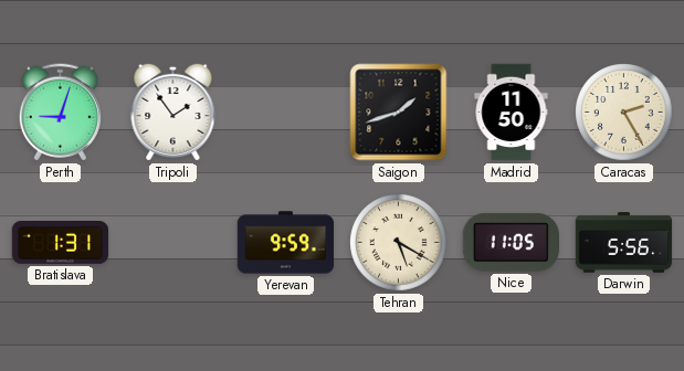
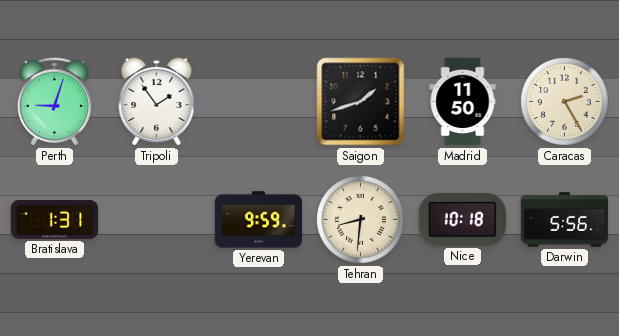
Tehran: 5:20 -> 8:31 (361, 220)
Nice: 11:05 -> 10:18 (462, 219)
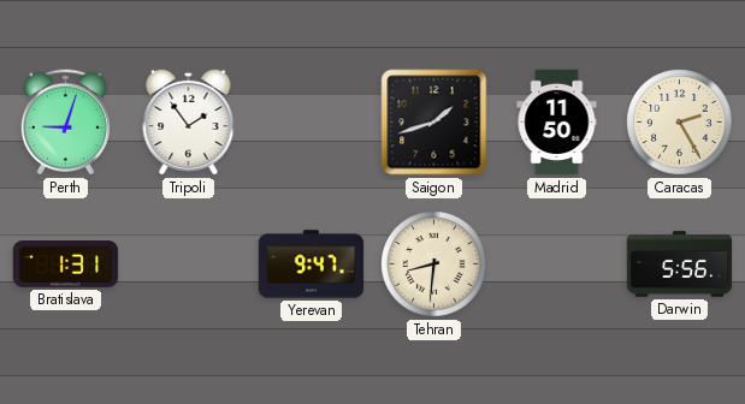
Yerevan: 9:59 -> 9:47 (312, 265)
Nice: 10:18 -> none (462, 219)
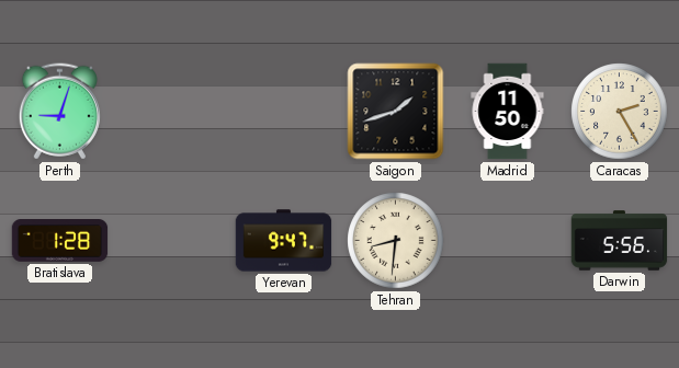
Tripoli: 1:54 -> none (189, 121)
Bratislava: 1:31 -> 1:28 (60, 241)
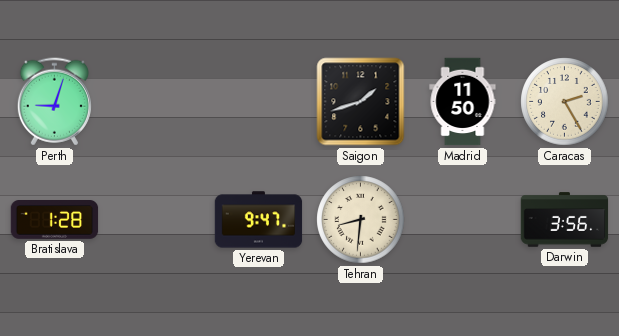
Darwin: 5:56 -> 3:56 (565, 220)
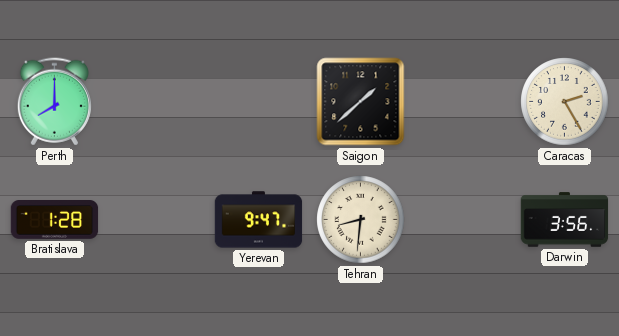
Perth: 9:03 -> 8:00 (54, 102)
Saigon: 1:42 -> 1:38 (361, 102)
Madrid: 11:50 -> none (463, 102)
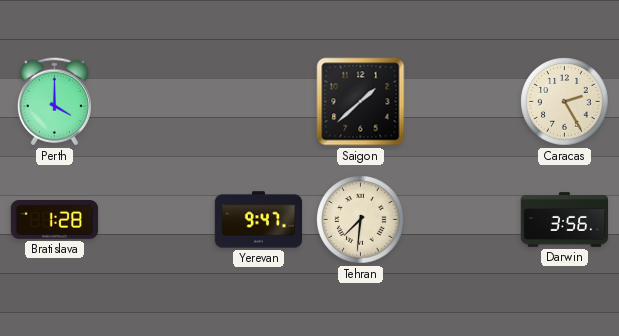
Perth: 8:00 -> 4:00 (54, 102)
Tehran: 8:31 -> 7:31 (361, 220)
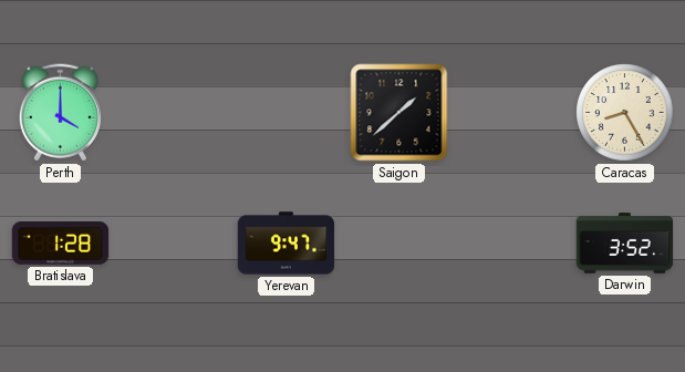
Caracas: 2:25 -> 8:25 (625, 113)
Tehran: 7:31 -> none (361, 220)
Darwin: 3:56 -> 3:52 (625, 244)
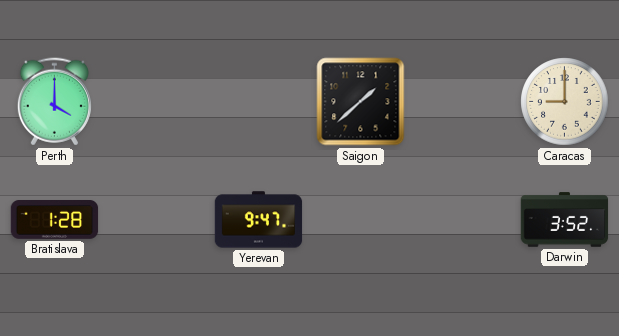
Caracas: 8:25 -> 9:00 (565, 102)
